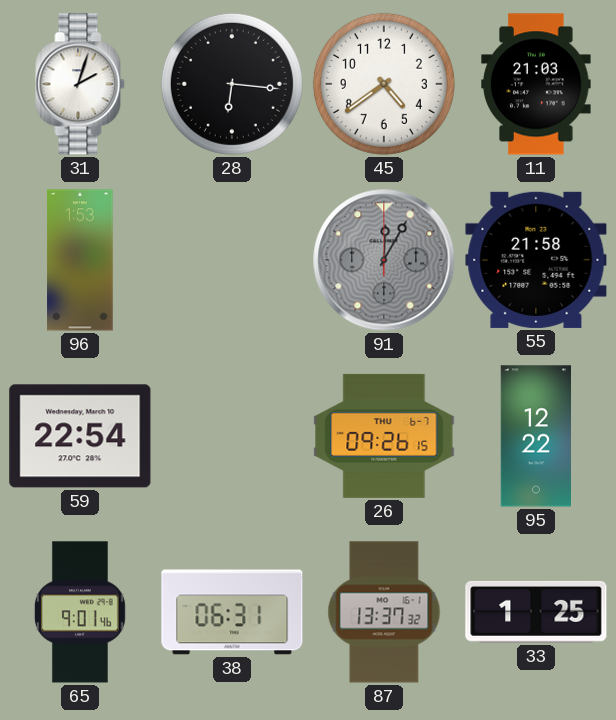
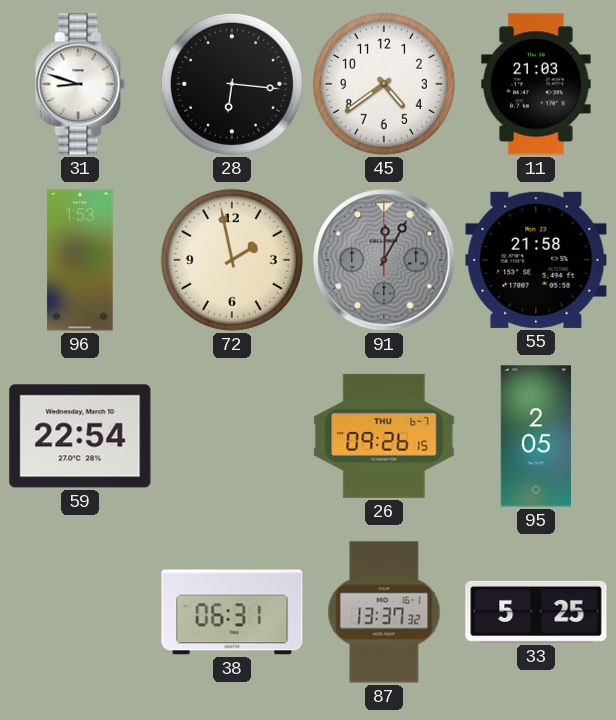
31: 2:03 -> 8:48 (80, 84)
72: none -> 1:58 (232, 260)
95: 12:22 -> 2:05 (535, 436)
65: 9:01 -> none (80, 612)
33: 1:25 -> 5:25 (536, 612)
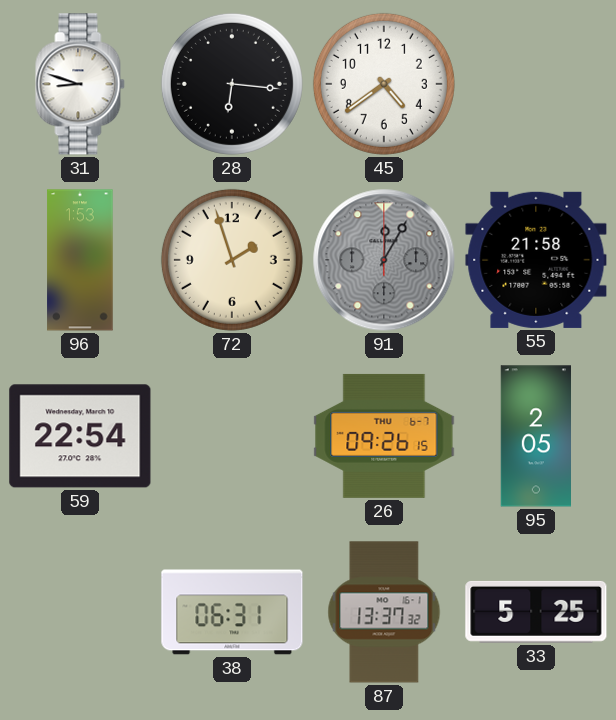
11: 21:03 -> none (536, 84)
72: 1:58 -> 1:57 (232, 260)
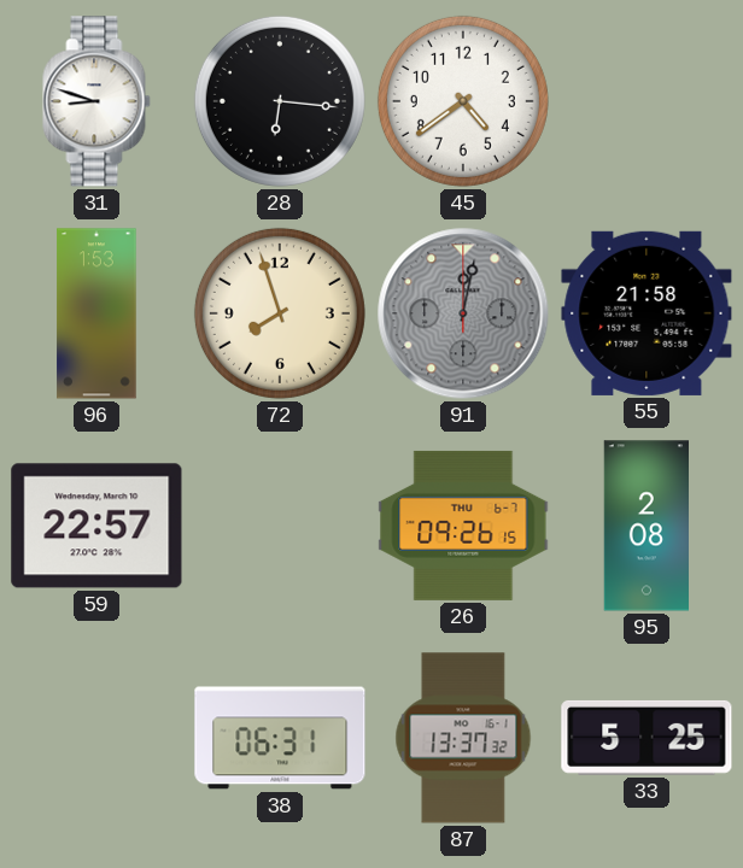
72: 1:57 -> 7:57 (280, 313)
91: 12:05 -> 12:02 (463, 313)
59: 22:54 -> 22:57 (96, 526)
95: 2:05 -> 2:08 (645, 526)
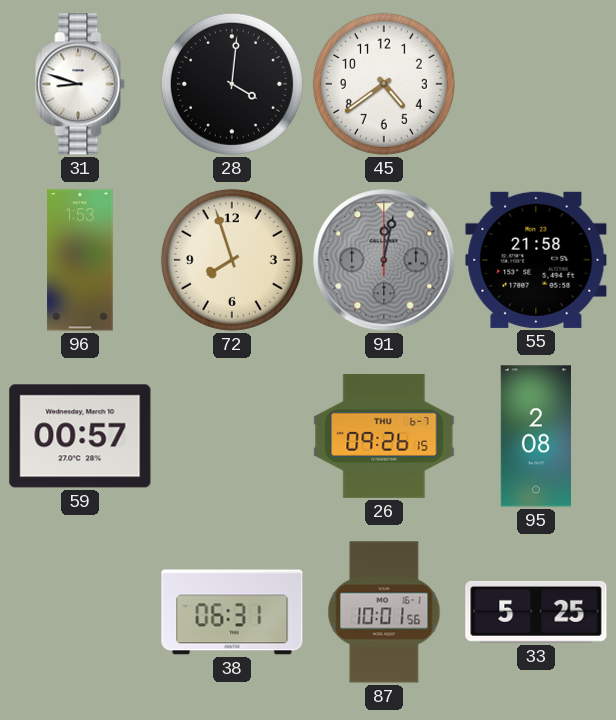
28: 6:16 -> 4:01 (232, 84)
59: 22:57 -> 00:57 (80, 436)
87: 13:37 -> 10:01 (384, 612)
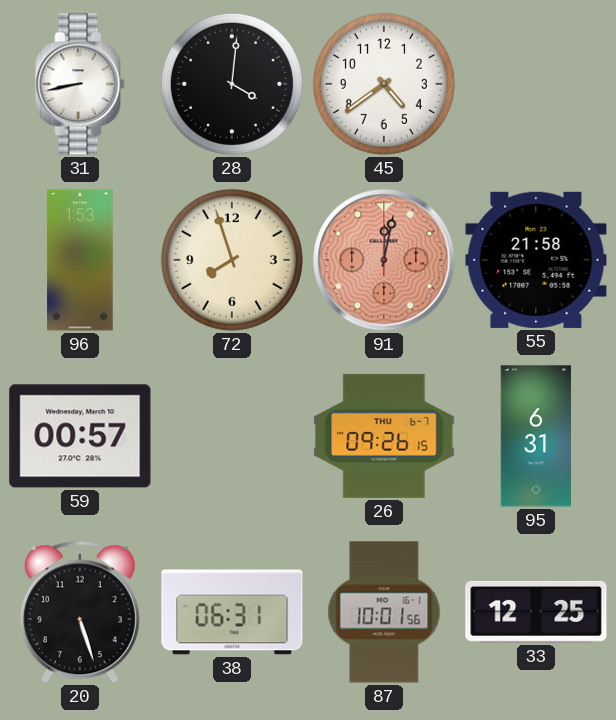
31: 8:48 -> 8:43 (80, 84)
91 dial: grey -> salmon (384, 260)
95: 2:08 -> 6:31 (535, 436)
20: none -> 5:27 (80, 612)
33: 5:25 -> 12:25 (536, 612)
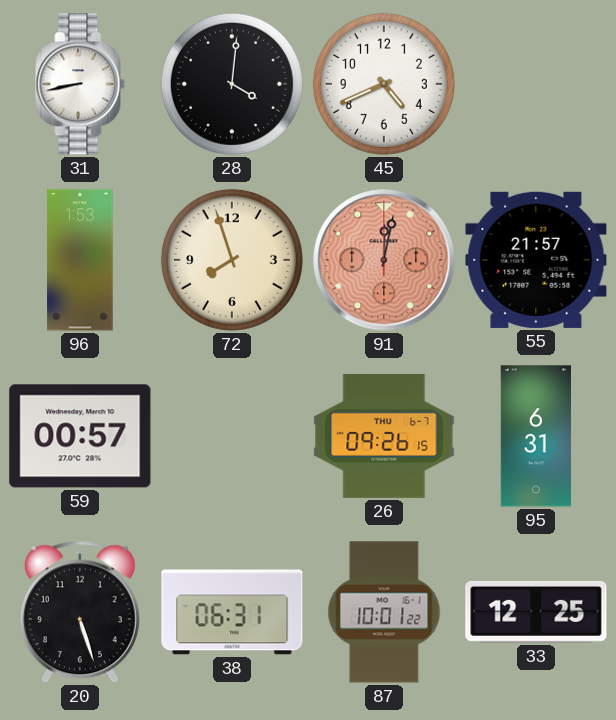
45: 4:39 -> 4:41 (384, 84)
55: 21:58 -> 21:57 (536, 260)
87: 10:01:56 -> 10:01:22 (384, 612)
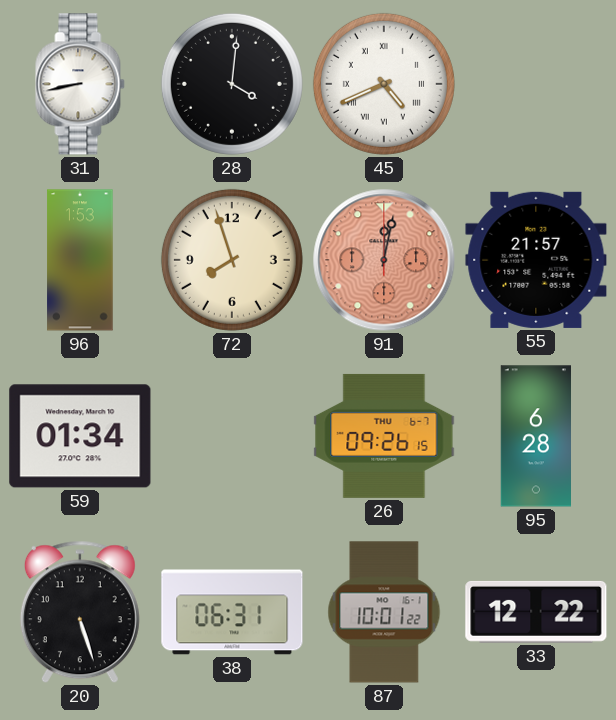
45 numerals: Arabic -> Roman (384, 84)
59: 00:57 -> 01:34 (80, 436)
95: 6:31 -> 6:28 (535, 436)
33: 12:25 -> 12:22 (536, 612)
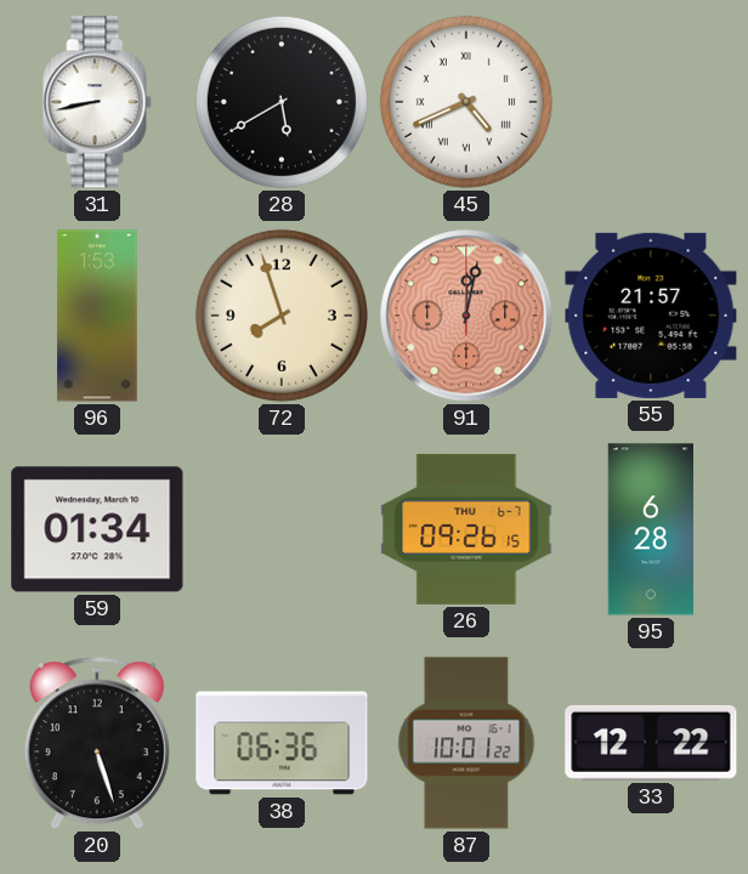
28: 4:01 -> 5:40 (282, 102)
38: 06:31 -> 06:36 (282, 743)
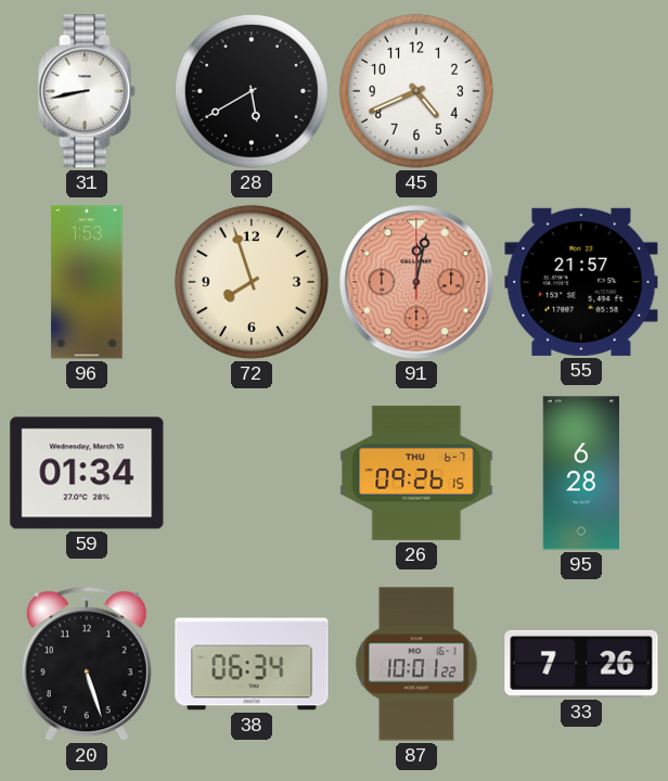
45 numerals: Roman -> Arabic (416, 91)
38: 06:36 -> 06:34 (252, 664)
33: 12:22 -> 7:26 (581, 664)
